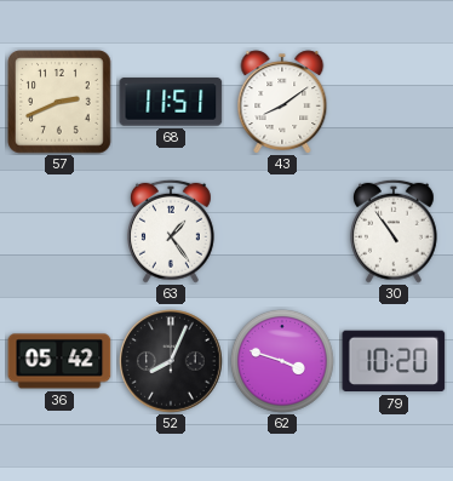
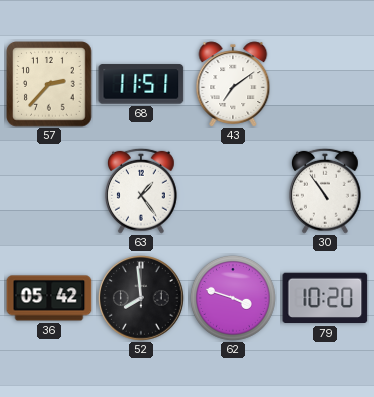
57: 2:41 -> 2:37 (49, 84)
43: 8:09 -> 7:09 (233, 84)
52: 8:04 -> 7:59 (141, 298)
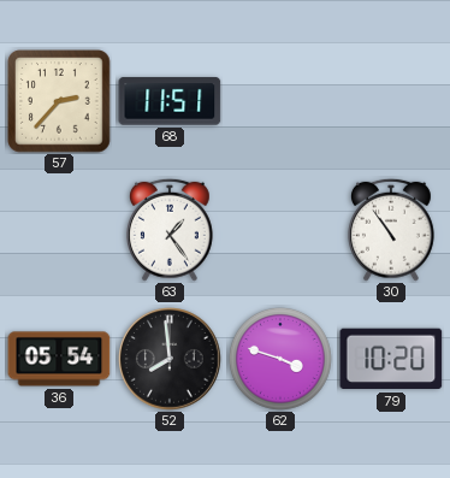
43: 7:09 -> none (233, 84)
36: 05:42 -> 05:54 (59, 359)
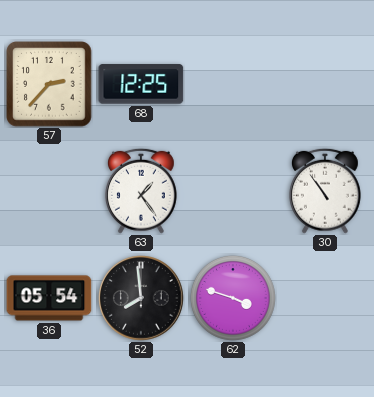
68: 11:51 -> 12:25 (141, 84)
79: 10:20 -> none (391, 359)
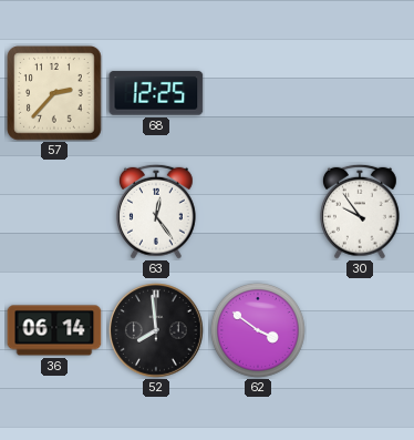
63: 1:24 -> 12:24 (156, 212)
30: 10:54 -> 9:54 (360, 212)
36: 05:54 -> 06:14 (54, 330)
62: 3:48 -> 3:51 (258, 330)
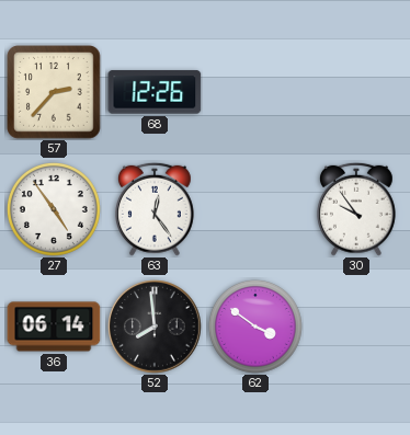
68: 12:25 -> 12:26 (155, 92)
27: none -> 4:54 (54, 209)
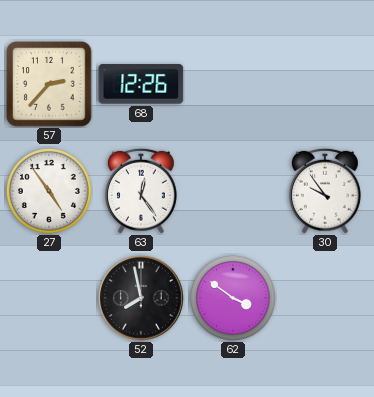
36: 06:14 -> none (54, 327)
52: 7:59 -> 7:58 (141, 298)
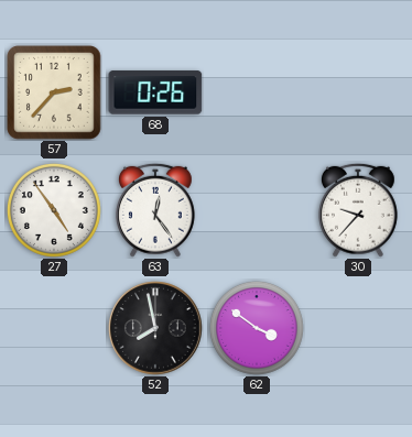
68: 12:26 -> 0:26 (155, 92)
30: 9:54 -> 9:37 (358, 210)
